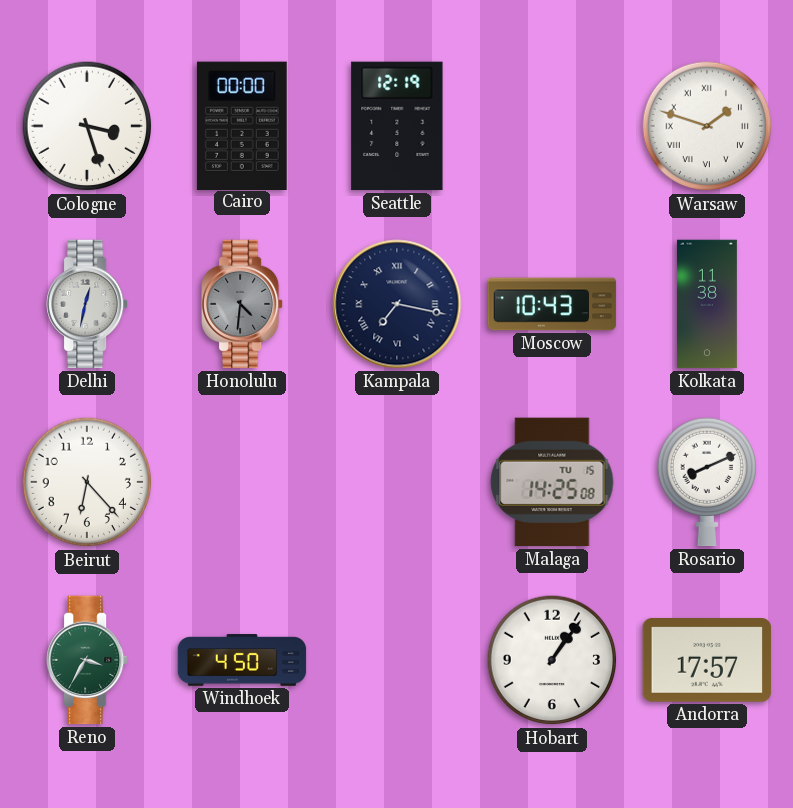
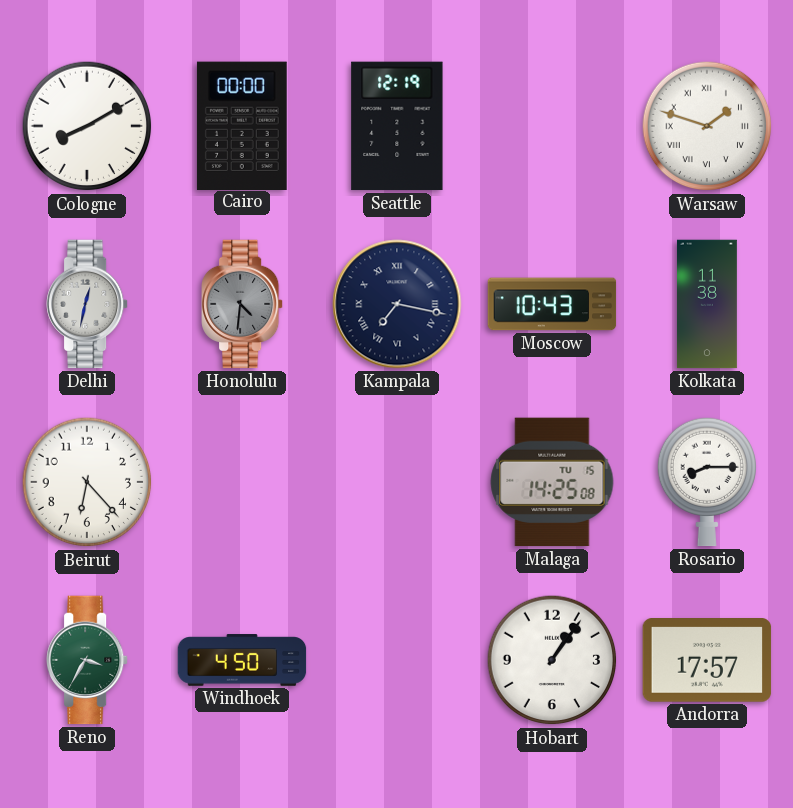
Cologne: 3:27 -> 8:10 (87, 126)
Rosario: 8:11 -> 8:15 (706, 482)
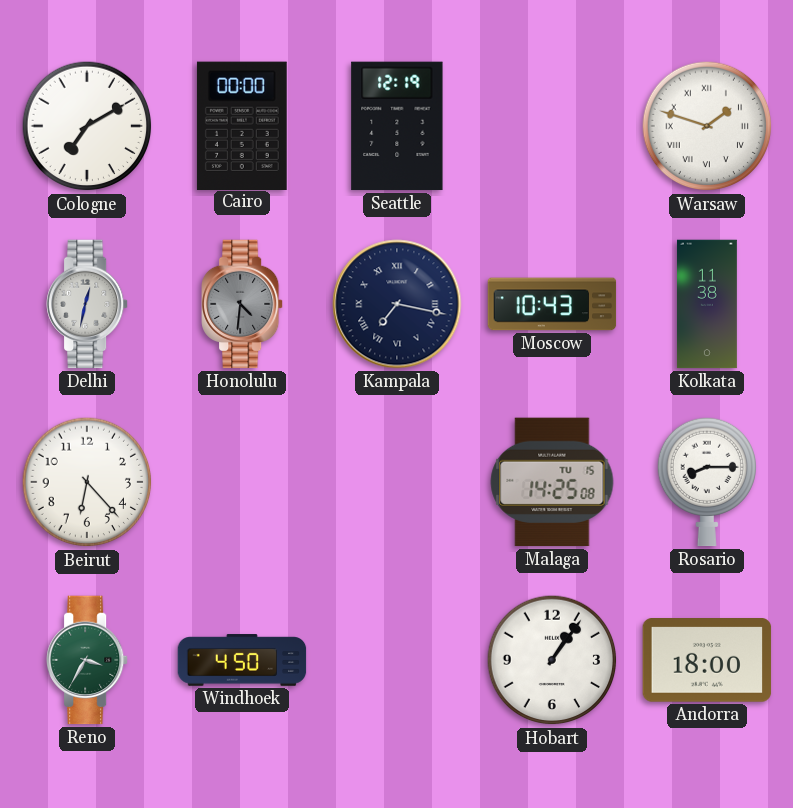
Cologne: 8:10 -> 7:10 (87, 126)
Andorra: 17:57 -> 18:00 (707, 661)
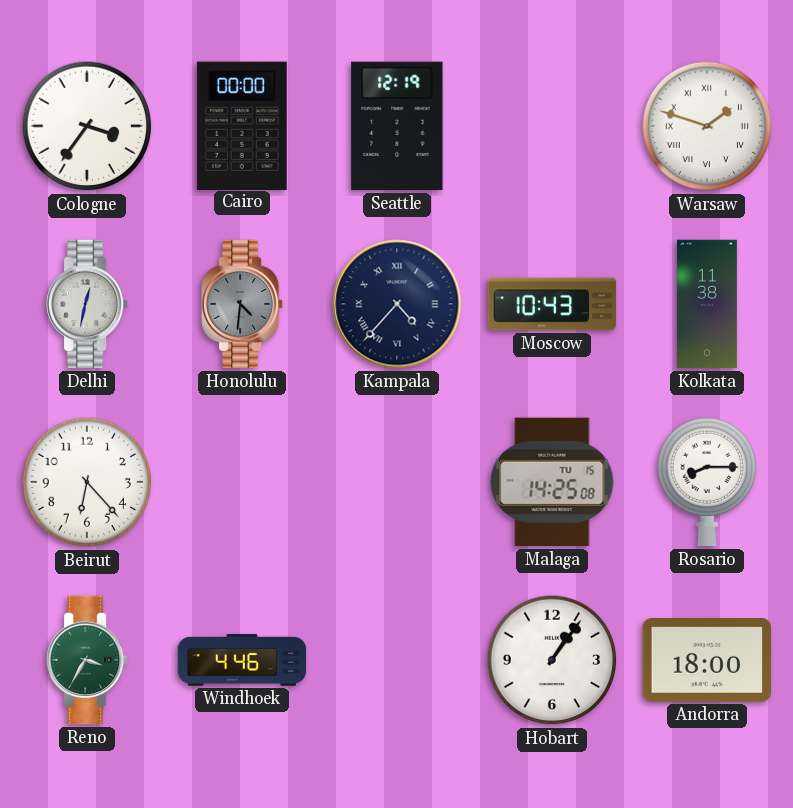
Cologne: 7:10 -> 3:36 (87, 126)
Kampala: 7:17 -> 4:37 (397, 304)
Windhoek: 4:50 -> 4:46 (242, 660)
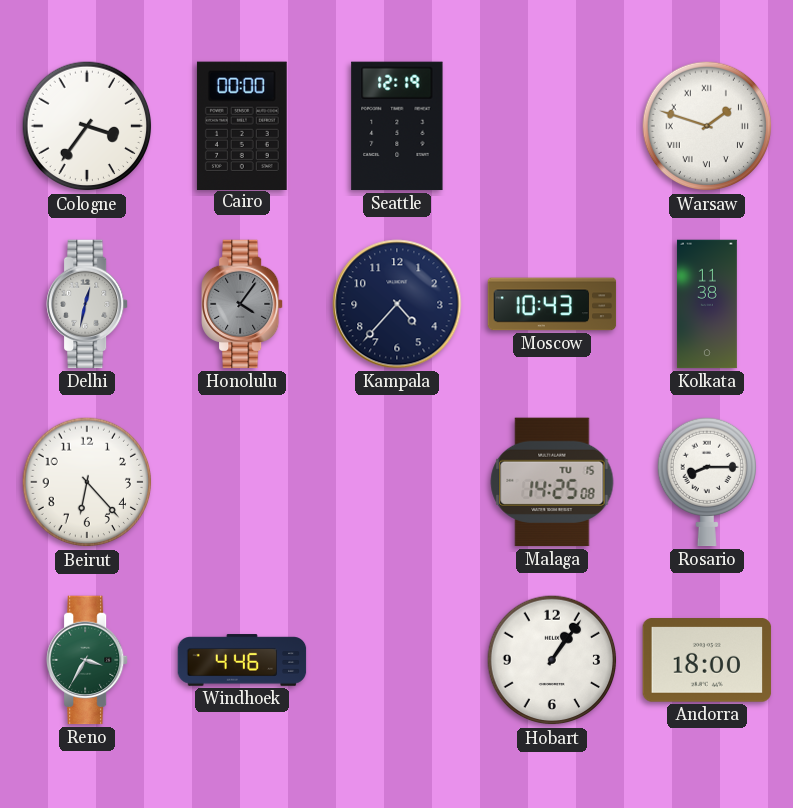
Honolulu: 4:31 -> 4:06 (243, 304)
Kampala numerals: Roman -> Arabic (397, 304)
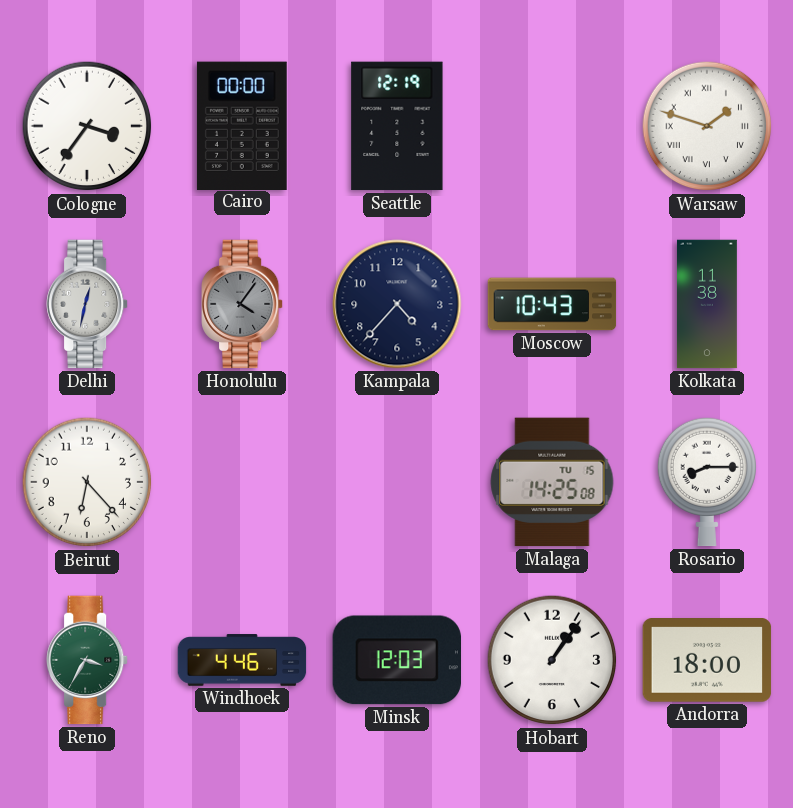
Minsk: none -> 12:03 (396, 660)
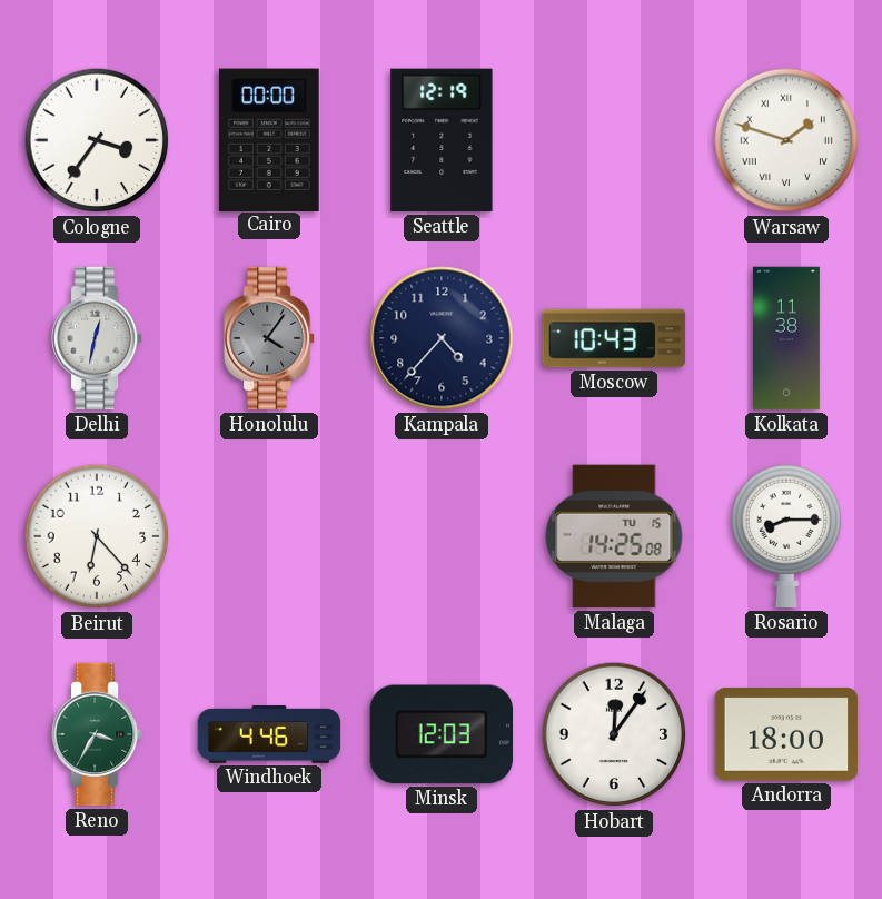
Hobart: 1:06 -> 12:06 (614, 734)
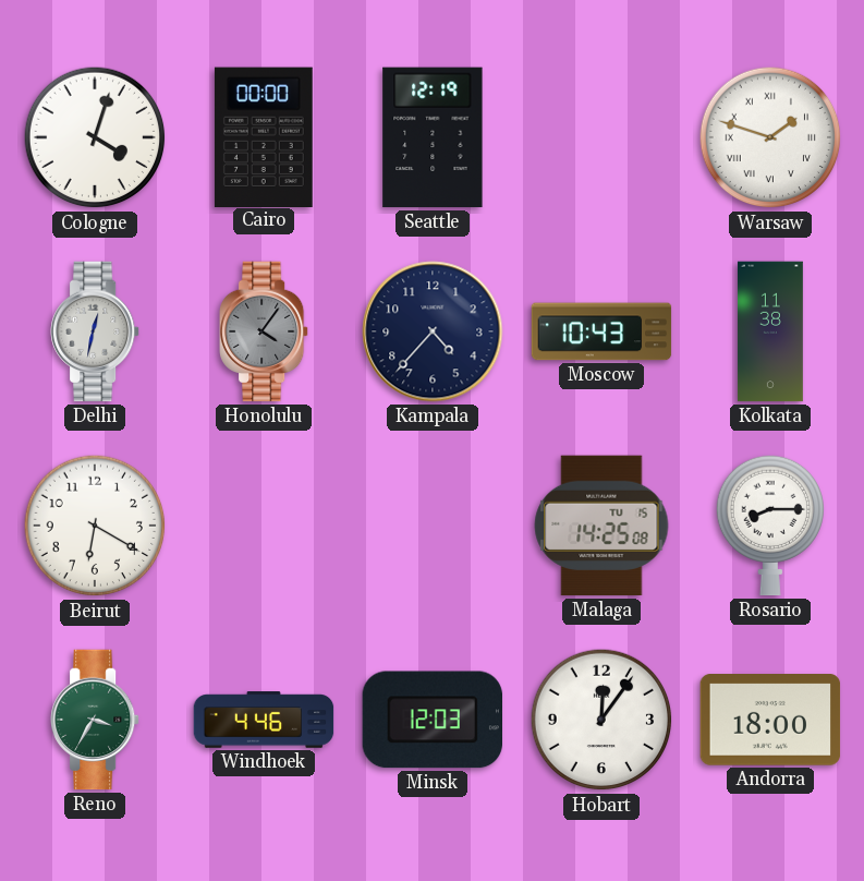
Cologne: 3:36 -> 4:03 (95, 137)
Beirut: 6:23 -> 6:20 (95, 526)
